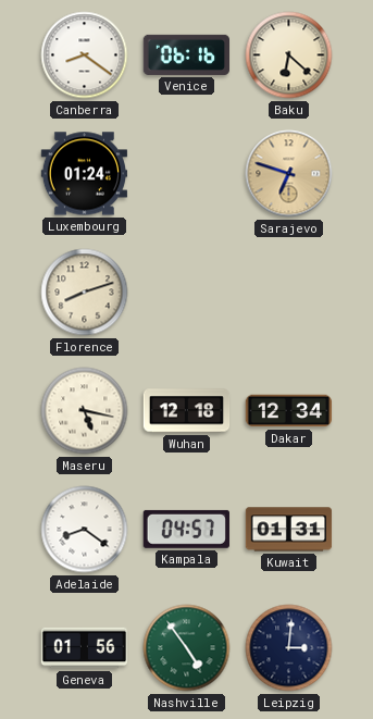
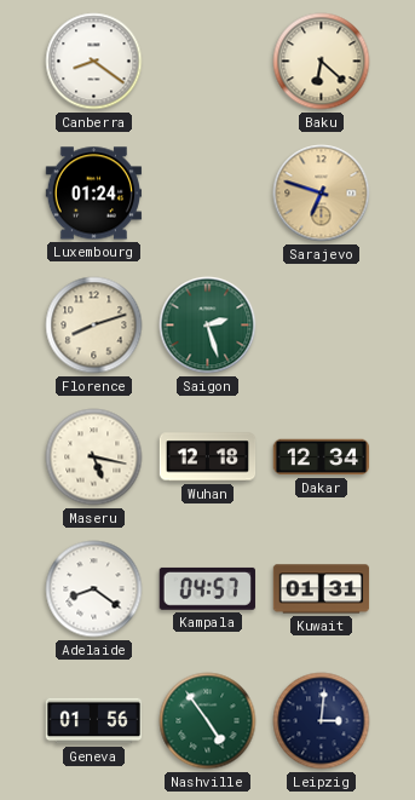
Venice: 06:16 -> none (186, 54)
Saigon: none -> 2:27 (208, 326)
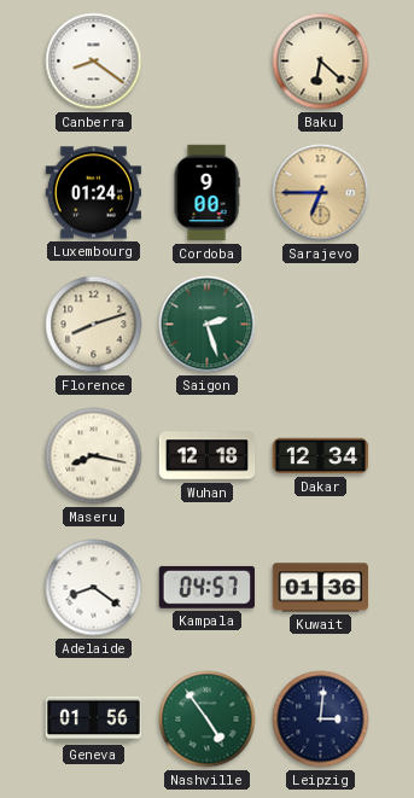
Cordoba: none -> 9:00 (206, 193)
Sarajevo: 6:48 -> 6:45 (321, 193)
Maseru: 5:17 -> 8:17 (94, 456)
Kuwait: 01:31 -> 01:36 (321, 588)
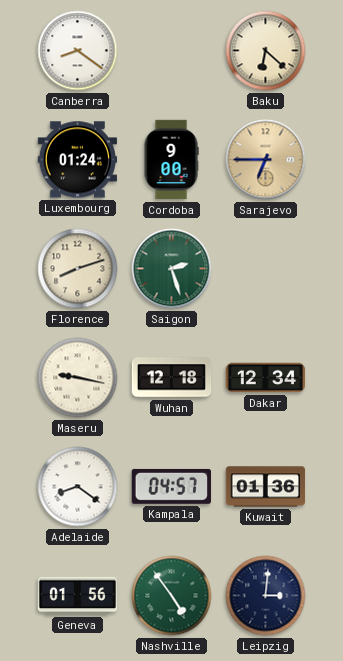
Maseru: 8:17 -> 9:17 (78, 378)
